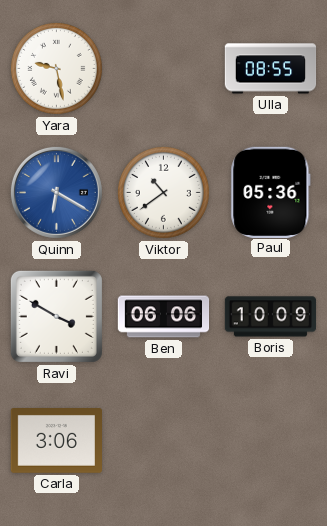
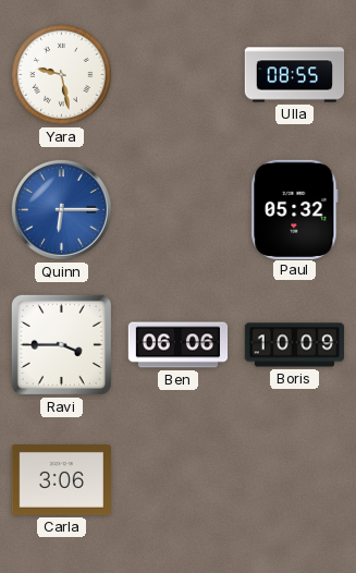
Quinn: 6:20 -> 6:15 (61, 209)
Viktor: 10:39 -> none (163, 192)
Paul: 05:36 -> 05:32 (295, 209)
Ravi: 3:50 -> 3:45 (61, 344)
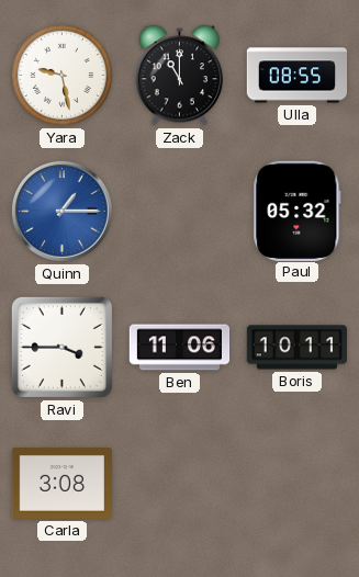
Zack: none -> 11:00 (180, 76)
Quinn: 6:15 -> 1:15 (61, 211)
Ben: 06:06 -> 11:06 (180, 348)
Boris: 10:09 -> 10:11 (298, 348)
Carla: 3:06 -> 3:08 (61, 484)
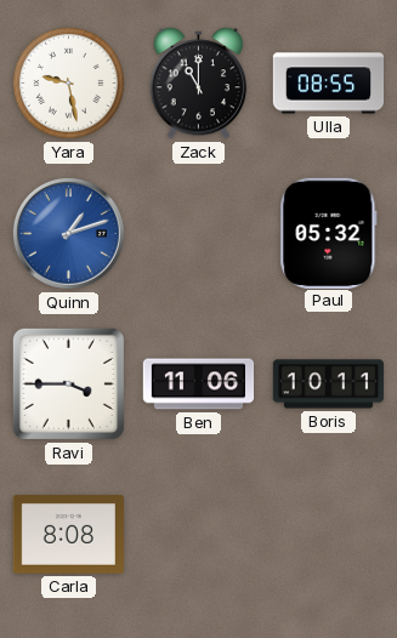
Quinn: 1:15 -> 1:12 (68, 233)
Carla: 3:08 -> 8:08 (68, 535)
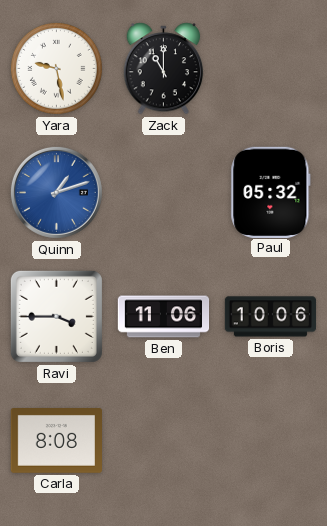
Ulla: 08:55 -> none (329, 84)
Boris: 10:11 -> 10:06 (271, 317)
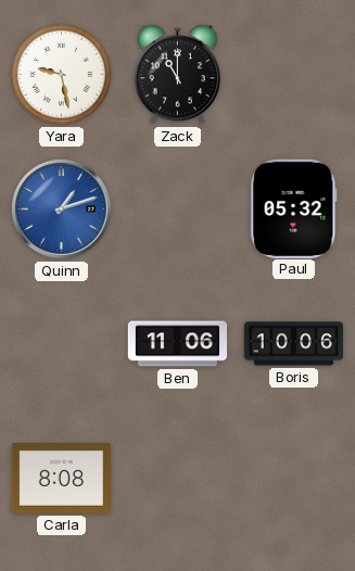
Ravi: 3:45 -> none (56, 316)
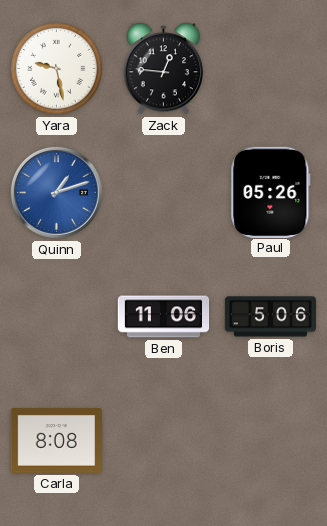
Zack: 11:00 -> 12:46 (164, 69)
Paul: 05:32 -> 05:26 (271, 192)
Boris: 10:06 -> 5:06 (271, 317)
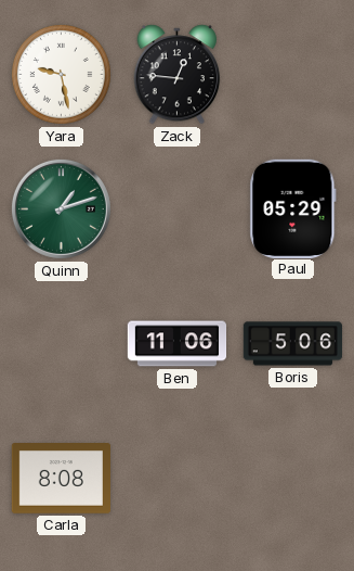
Quinn dial: blue -> green (61, 208)
Paul: 05:26 -> 05:29 (293, 208)
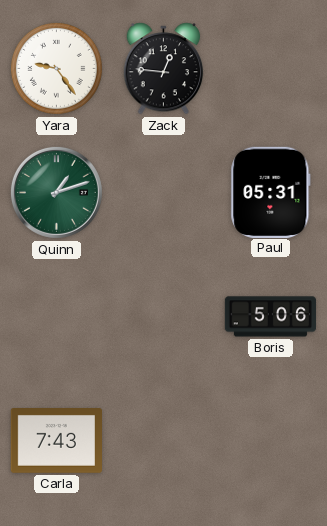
Yara: 9:28 -> 9:24 (56, 68)
Paul: 05:29 -> 05:31 (271, 192)
Ben: 11:06 -> none (178, 344)
Carla: 8:08 -> 7:43 (56, 441)
